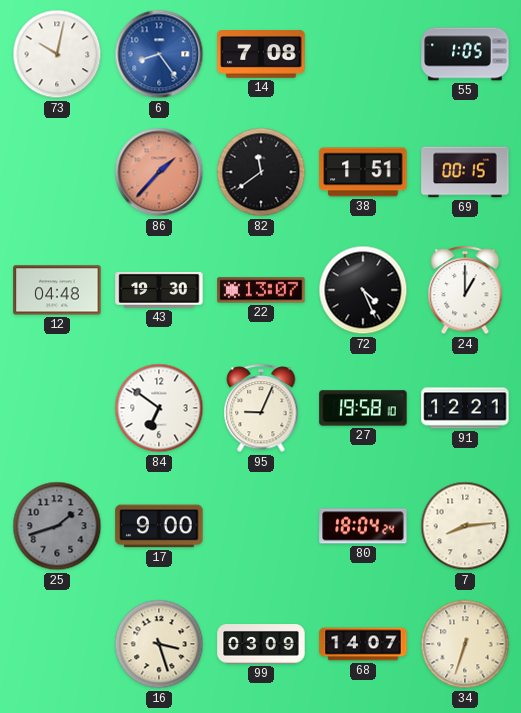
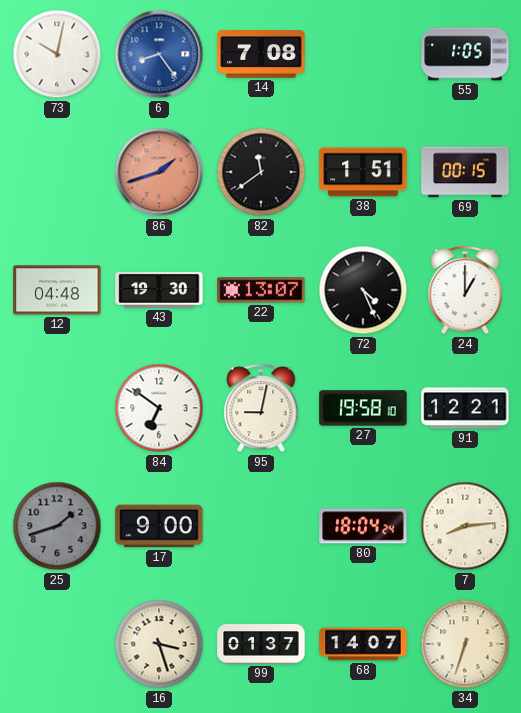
86: 1:37 -> 1:42 (159, 172)
95: 9:04 -> 9:02 (261, 409)
99: 03:09 -> 01:37 (261, 644)
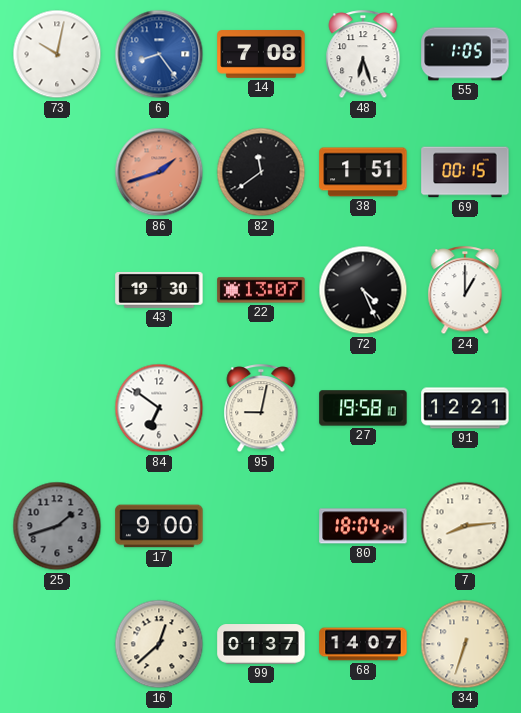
48: none -> 6:27 (363, 55)
12: 04:48 -> none (57, 290)
16: 3:27 -> 12:38 (159, 644)
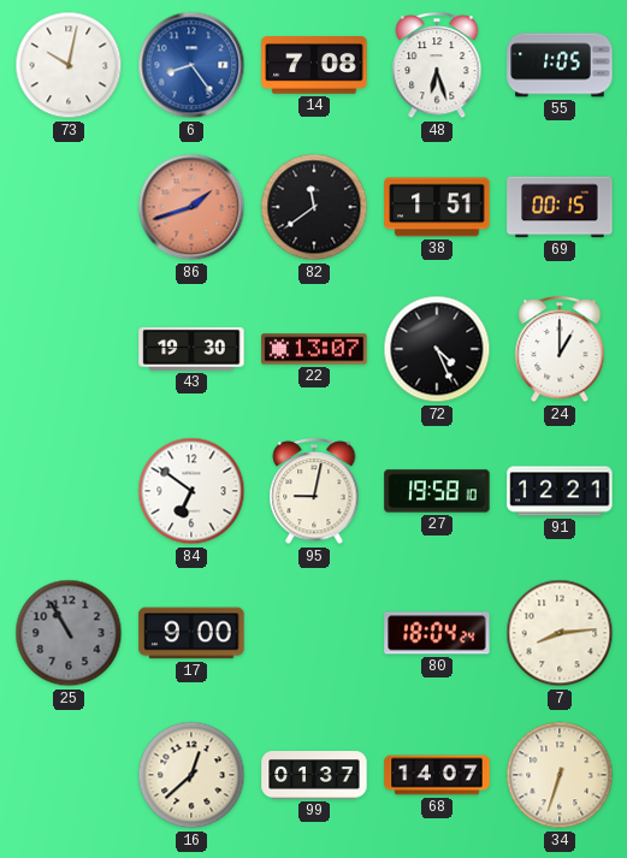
25: 1:42 -> 10:55 (69, 633)
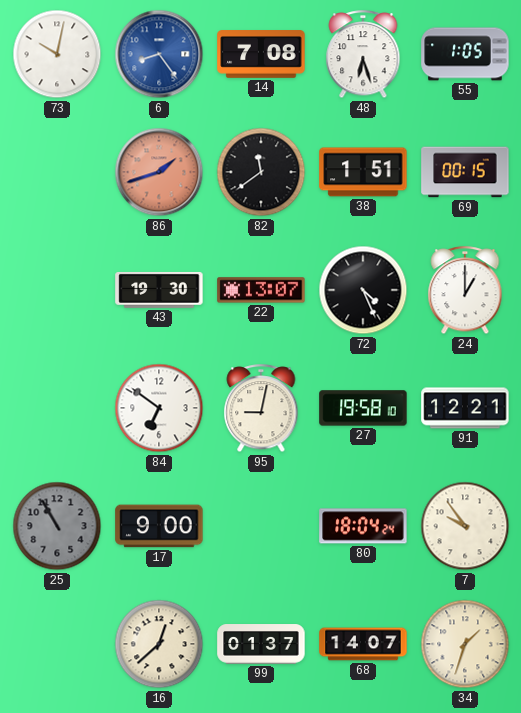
7: 8:14 -> 9:54 (465, 526)
34: 6:33 -> 1:33 (465, 644)
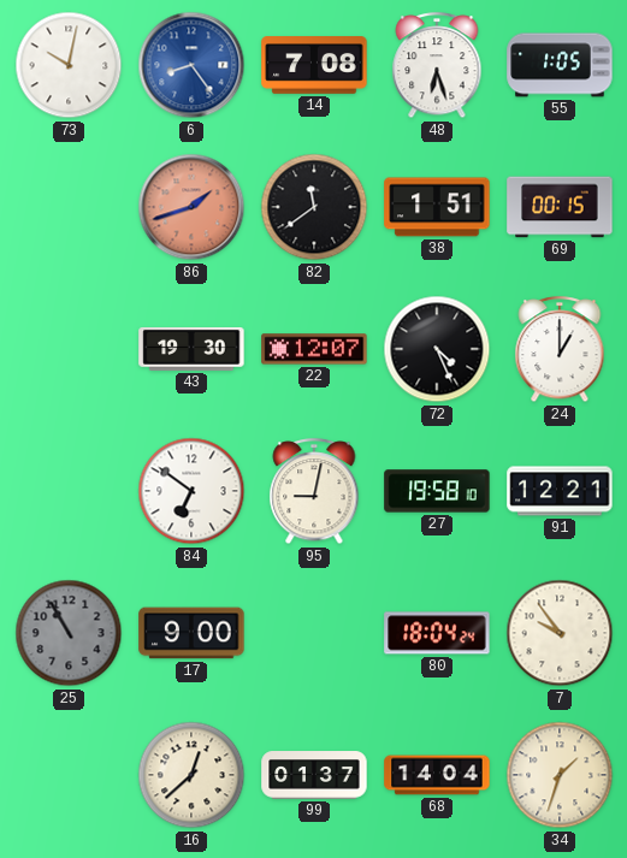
22: 13:07 -> 12:07 (314, 349)
68: 14:07 -> 14:04 (437, 775)
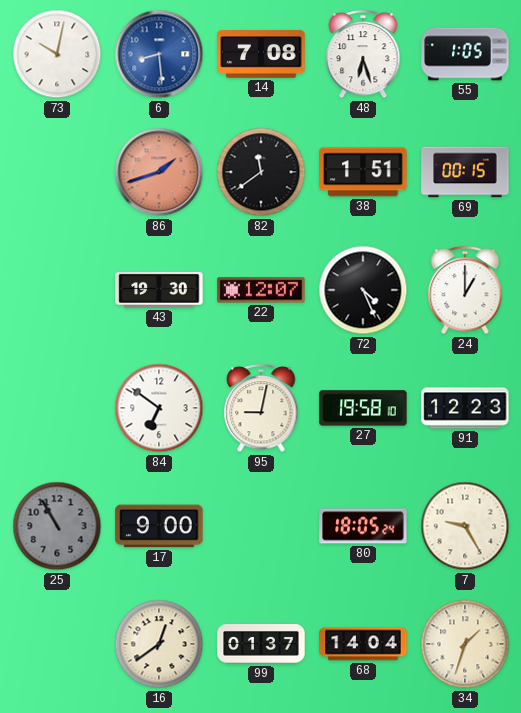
6: 8:24 -> 8:29 (159, 54)
91: 12:21 -> 12:23 (465, 408)
80: 18:04 -> 18:05 (363, 526)
7: 9:54 -> 9:25 (465, 526)
16: 12:38 -> 12:39 (159, 644)
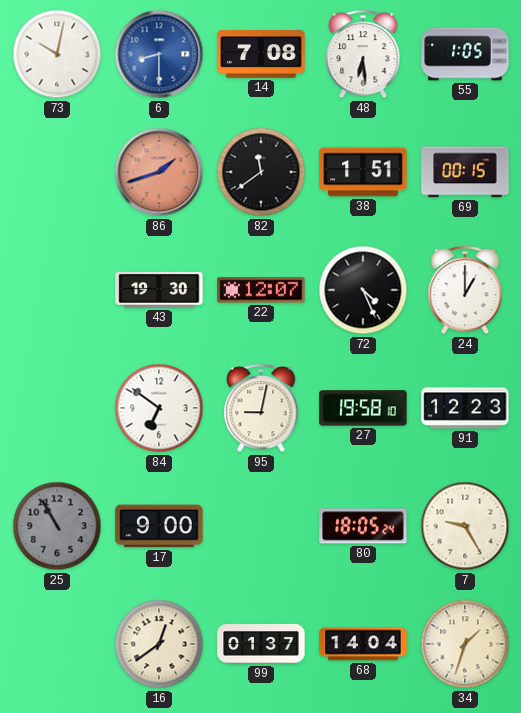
6: 8:29 -> 8:30 (159, 54)
48: 6:27 -> 6:29 (363, 55)
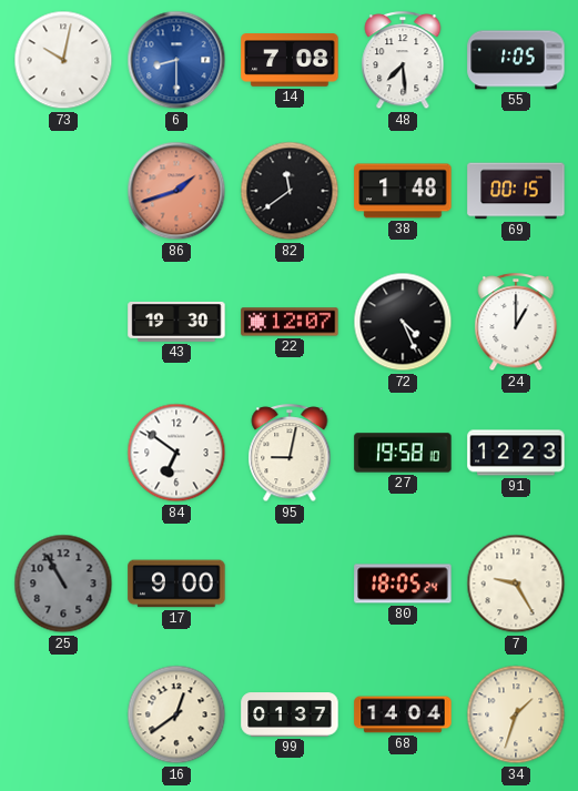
48: 6:29 -> 7:29 (403, 61)
38: 1:51 -> 1:48 (403, 191)
